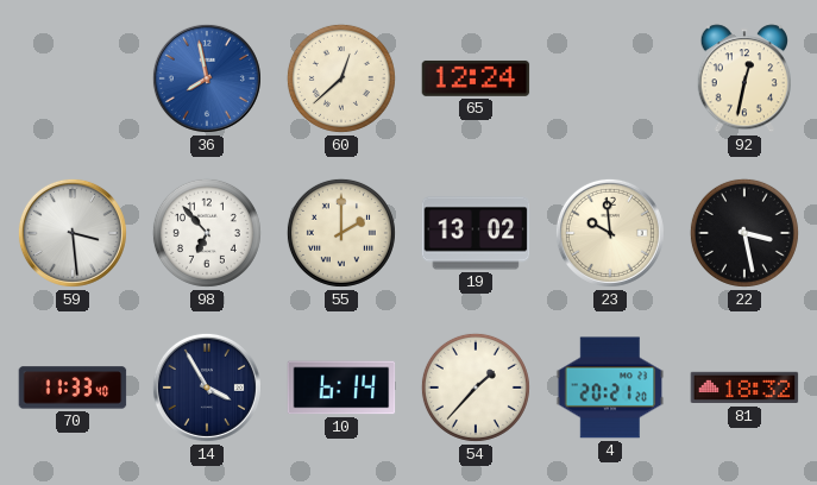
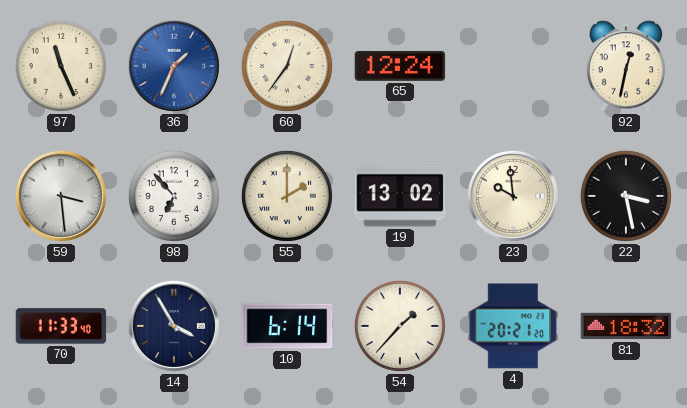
97: none -> 11:26 (61, 66)
36: 7:58 -> 1:34 (174, 66)
60: 12:38 -> 12:36 (287, 66)
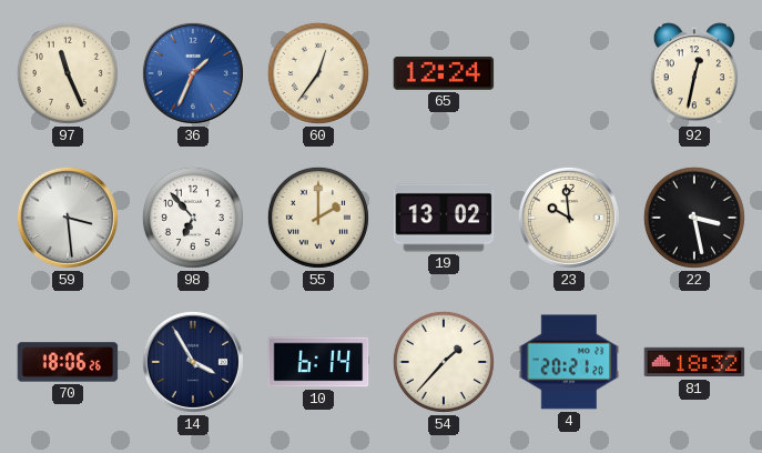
70: 11:33 -> 18:06 (68, 362)
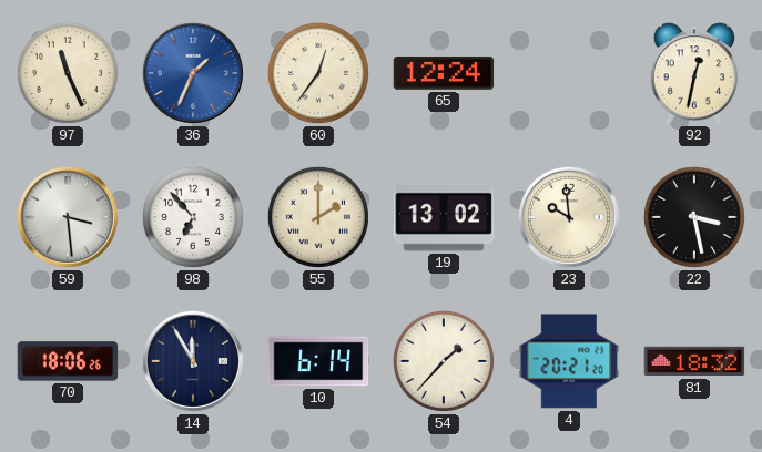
14: 3:55 -> 11:55 (193, 361)
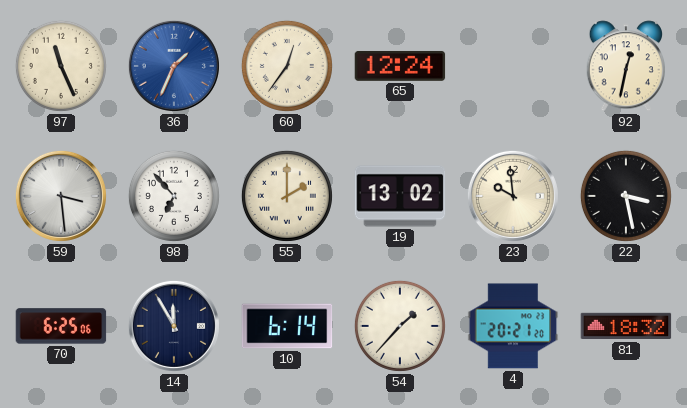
70: 18:06 -> 6:25 (61, 326)
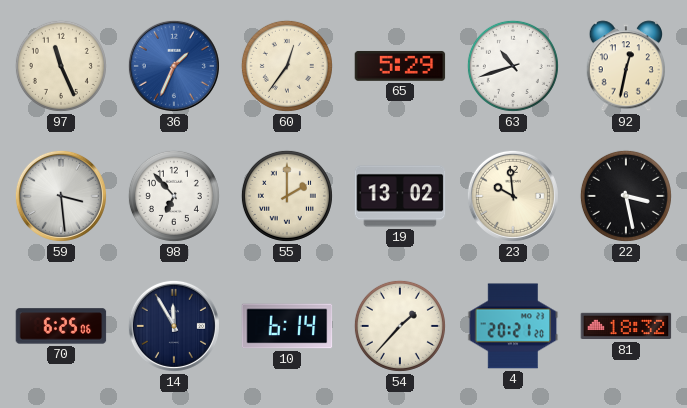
65: 12:24 -> 5:29 (400, 66)
63: none -> 10:42 (513, 66)
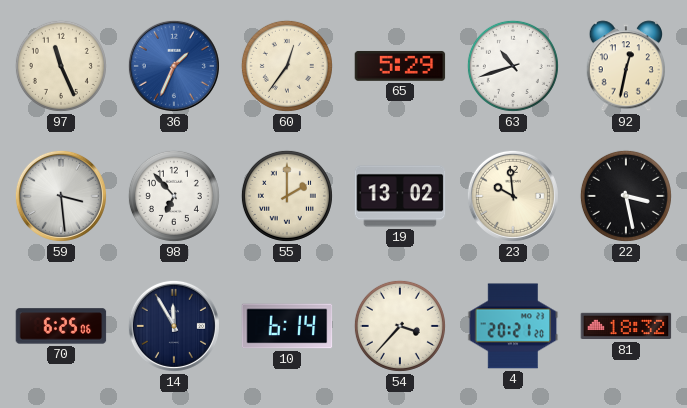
54: 1:37 -> 3:37 (400, 326)
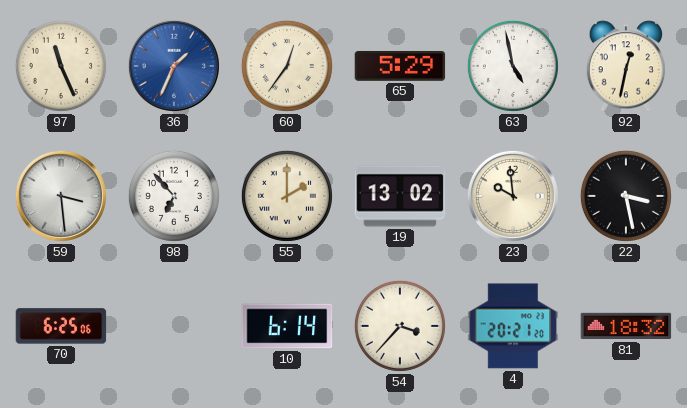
63: 10:42 -> 4:58 (513, 66)
14: 11:55 -> none (174, 326)
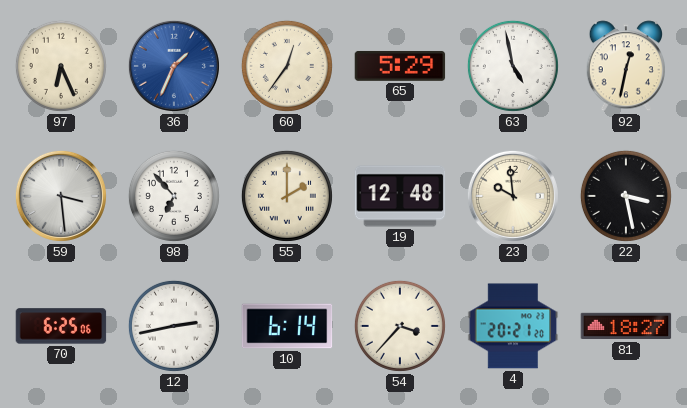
97: 11:26 -> 6:26 (61, 66)
19: 13:02 -> 12:48 (400, 196)
12: none -> 2:43 (174, 326)
81: 18:32 -> 18:27 (626, 326)
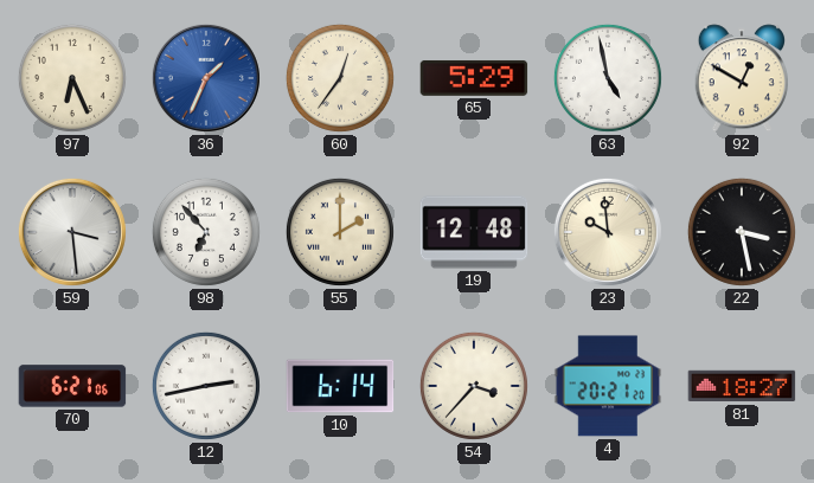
92: 12:32 -> 12:50 (741, 78)
70: 6:25 -> 6:21 (72, 386)
